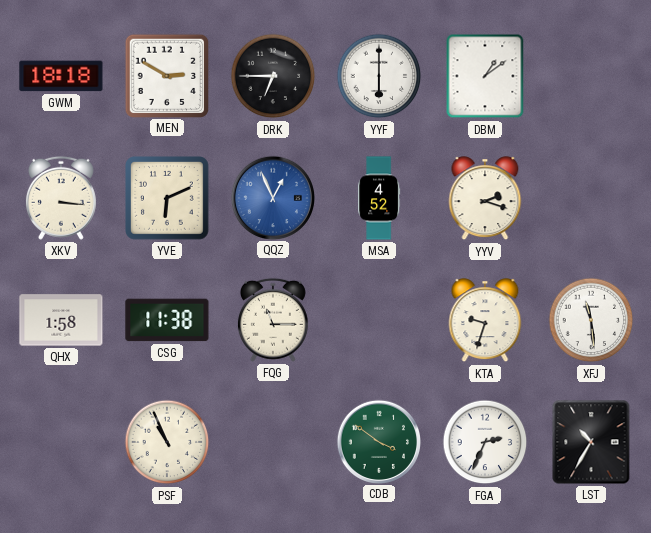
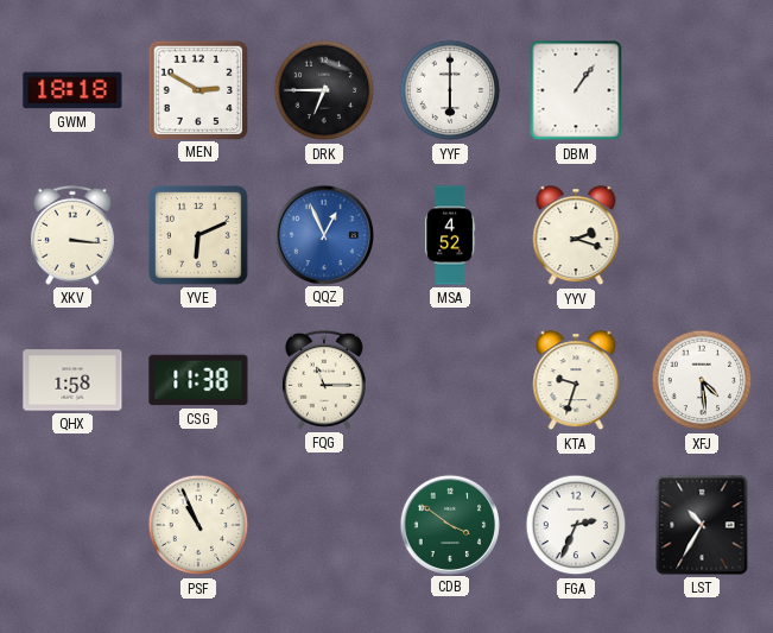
DBM: 1:09 -> 1:06 (576, 90)
XFJ: 11:29 -> 4:29 (702, 380)
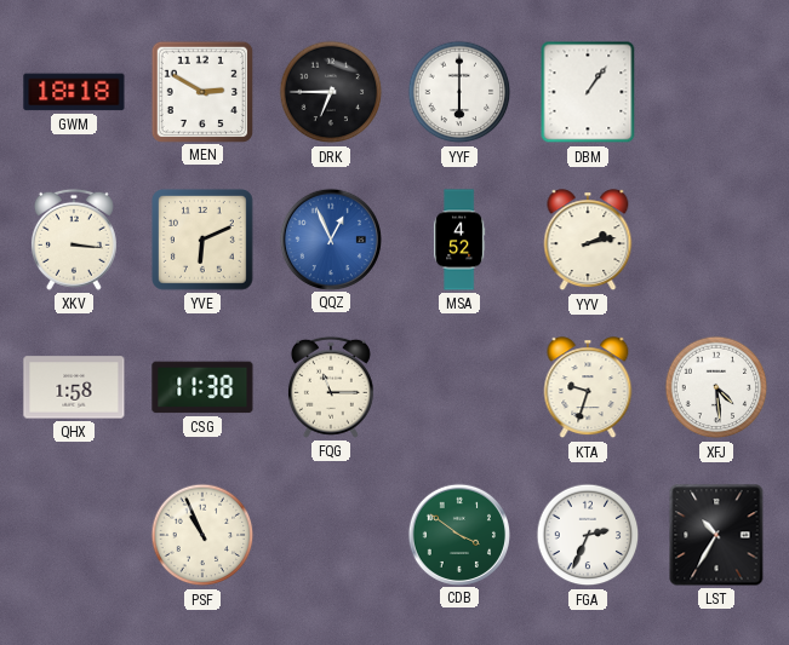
YYV: 2:18 -> 2:13 (588, 241)
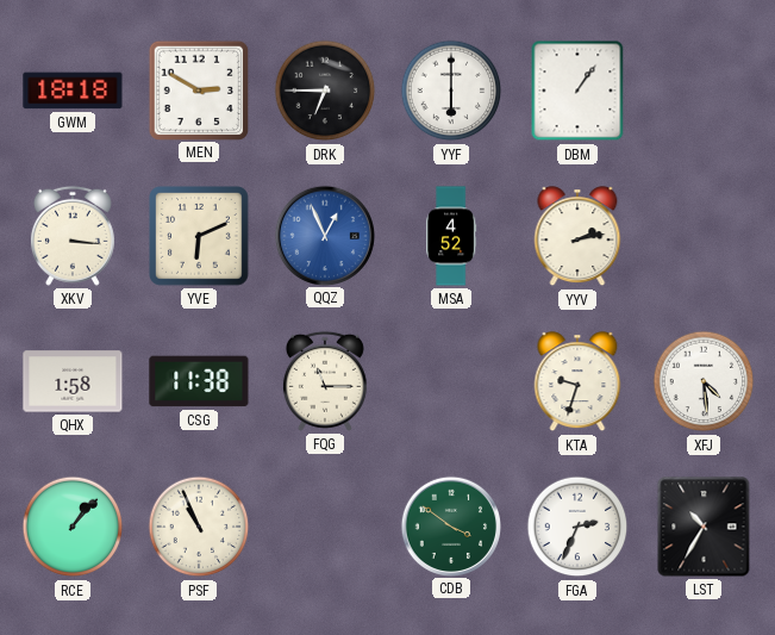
RCE: none -> 1:07 (73, 527)
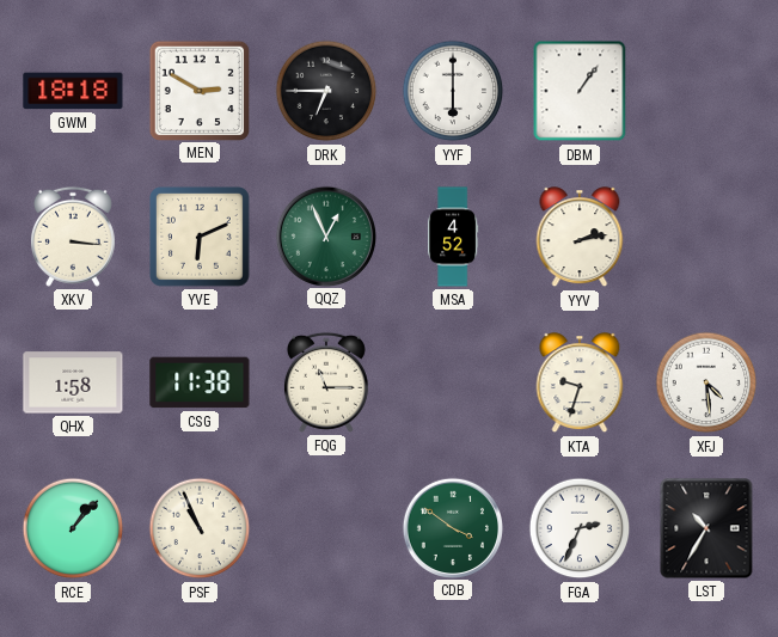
QQZ dial: blue -> green (325, 235)
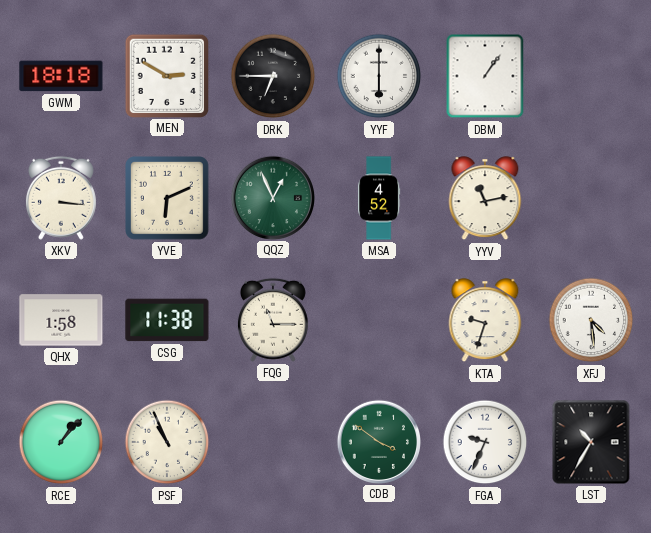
YYV: 2:13 -> 11:13 (485, 199)
FGA: 2:34 -> 9:34 (485, 442)
